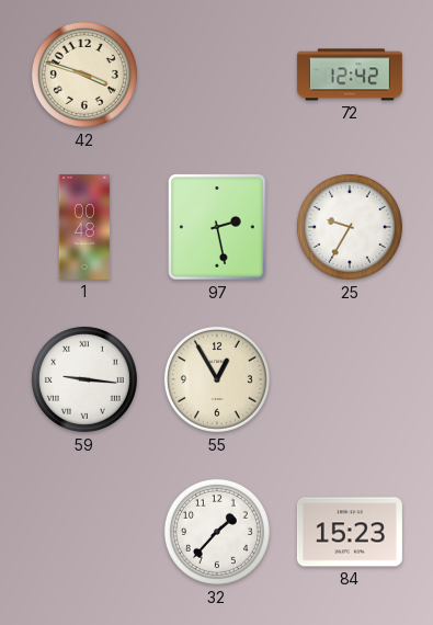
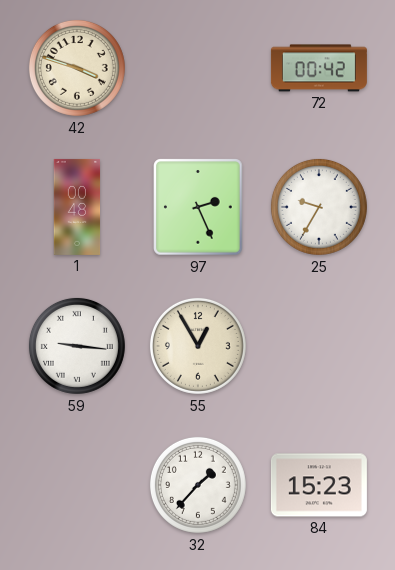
72: 12:42 -> 00:42 (319, 68)
97: 2:28 -> 2:26 (198, 207)
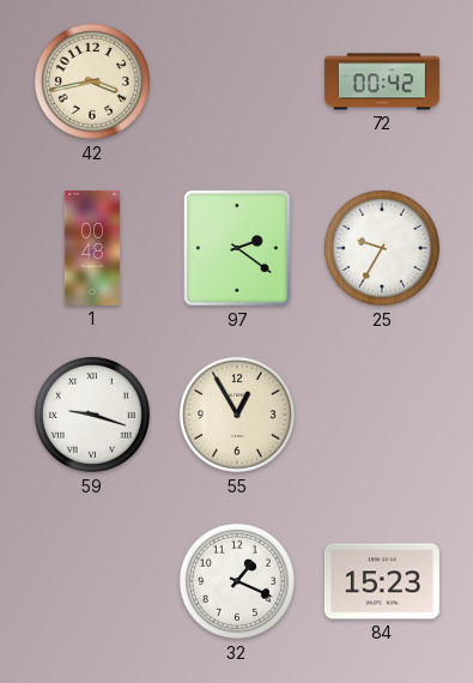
42: 3:48 -> 3:43 (92, 81)
97: 2:26 -> 2:21 (237, 248)
59: 9:16 -> 9:18 (92, 415)
32: 1:37 -> 1:19 (237, 581)
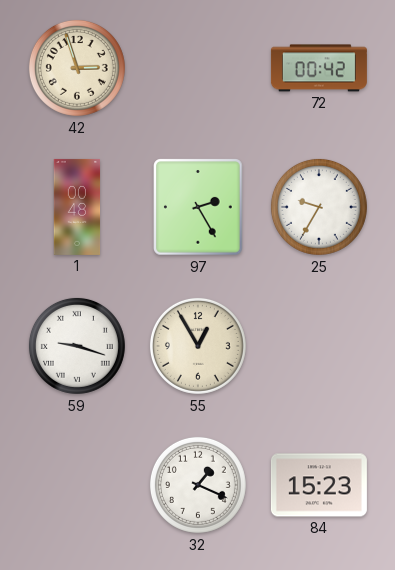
42: 3:43 -> 2:57 (77, 68)
97: 2:21 -> 2:25 (198, 207)
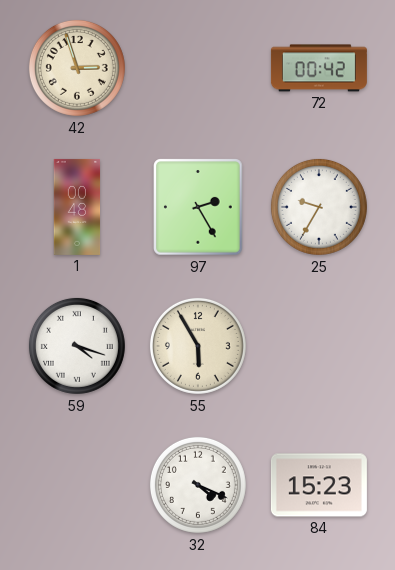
59: 9:18 -> 4:18 (77, 346)
55: 12:55 -> 5:55 (198, 346)
32: 1:19 -> 4:19 (198, 485)
